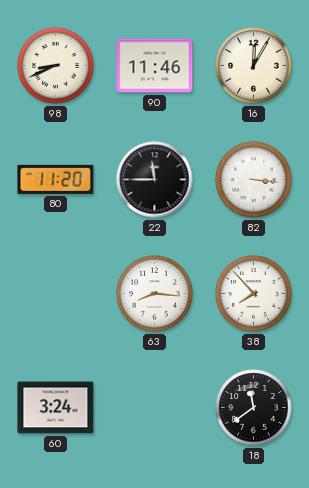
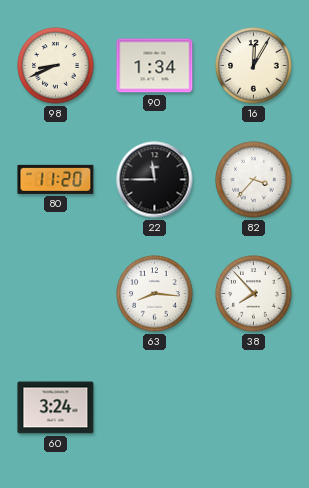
90: 11:46 -> 1:34 (155, 66)
82: 3:16 -> 3:37 (254, 180)
18: 11:39 -> none (254, 408)
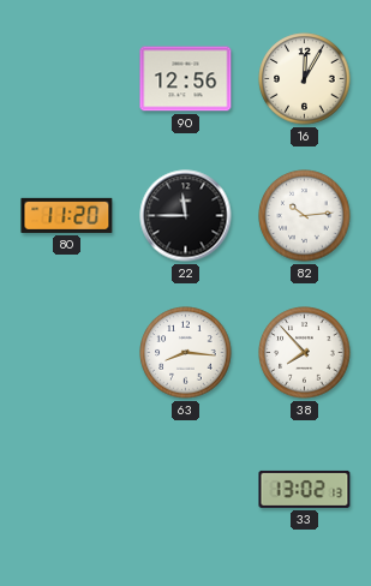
98: 8:41 -> none (56, 66)
90: 1:34 -> 12:56 (186, 79)
82: 3:37 -> 10:14 (305, 216)
60: 3:24 -> none (56, 408)
33: none -> 13:02 (305, 489)
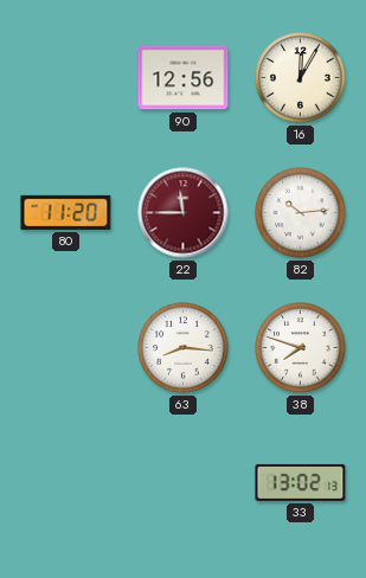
22 dial: black -> burgundy (184, 213)
38: 7:53 -> 7:48 (301, 348)
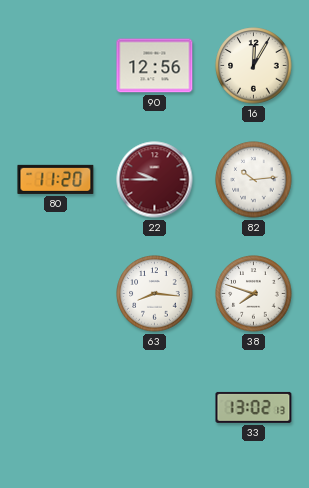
22: 11:45 -> 9:45 (155, 180)
